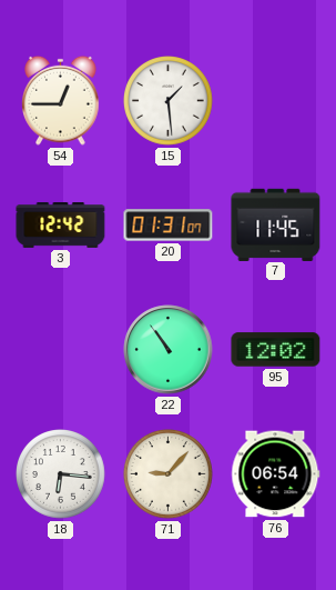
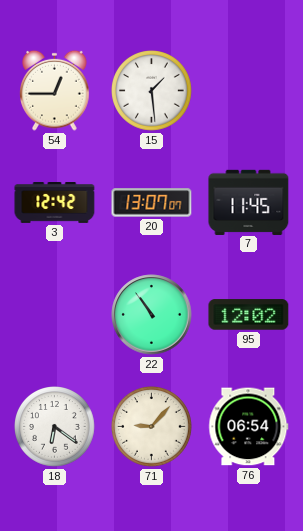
20: 01:31 -> 13:07 (152, 203)
18: 6:16 -> 6:21 (55, 427)
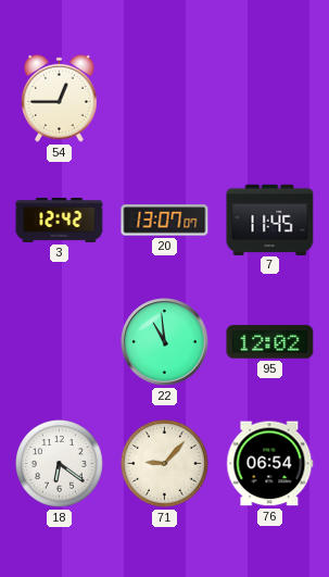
15: 1:29 -> none (152, 91)
22: 10:54 -> 10:59 (165, 342)
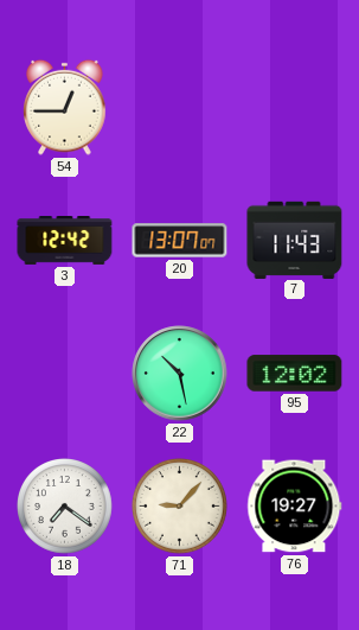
7: 11:45 -> 11:43 (295, 240)
22: 10:59 -> 10:28 (180, 374)
18: 6:21 -> 7:21 (65, 507)
76: 06:54 -> 19:27 (295, 507)
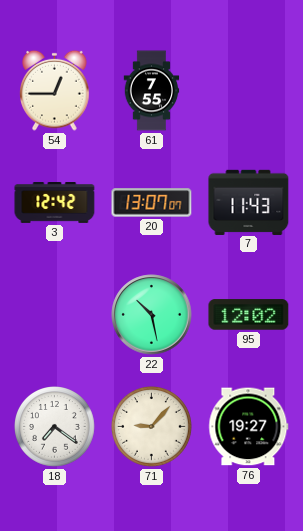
61: none -> 7:55 (152, 91)
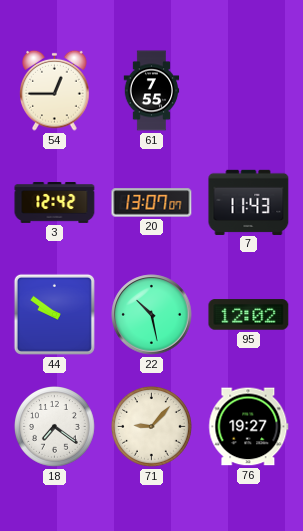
44: none -> 9:51 (54, 314)
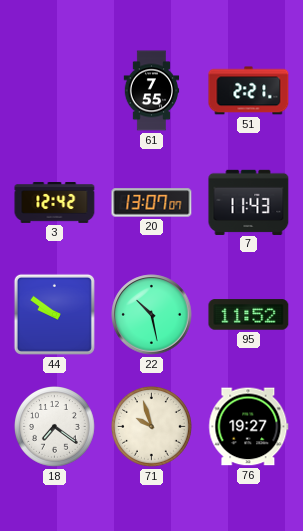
54: 12:45 -> none (55, 90)
51: none -> 2:21 (249, 91)
95: 12:02 -> 11:52 (249, 315)
71: 9:07 -> 9:57 (152, 427)
